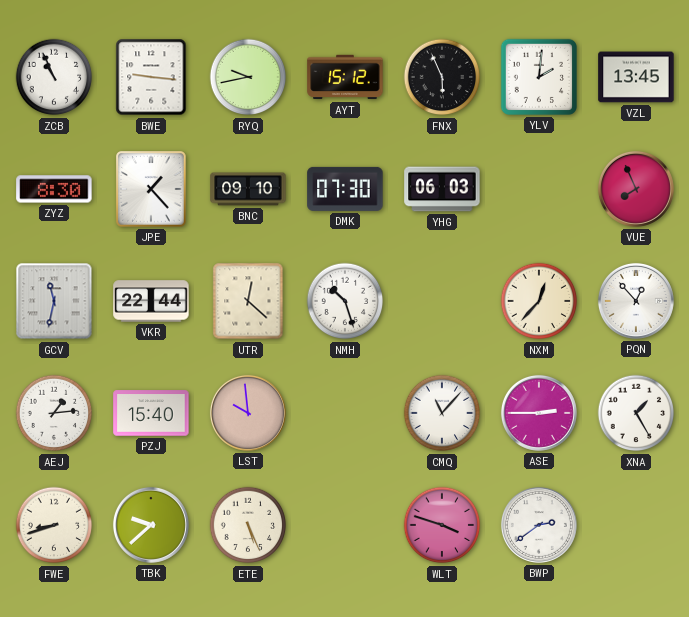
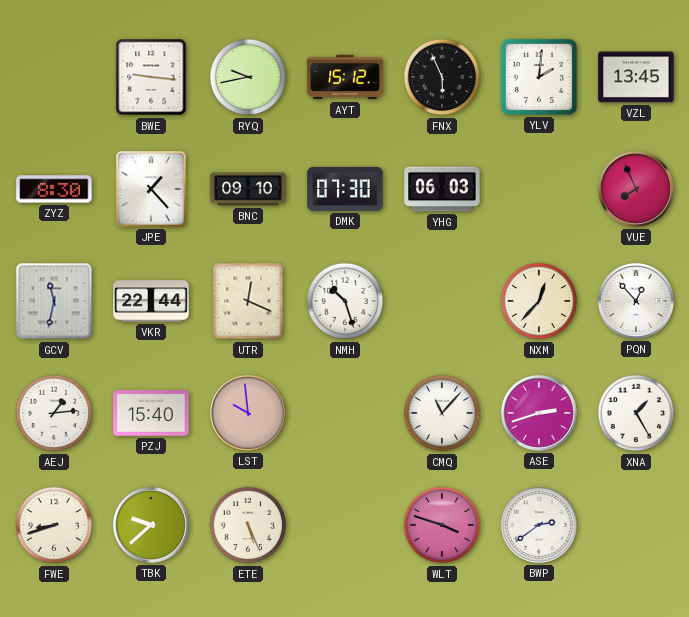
ZCB: 10:56 -> none (54, 77)
UTR: 12:22 -> 12:19 (248, 301)
ASE: 2:45 -> 2:42 (539, 413)
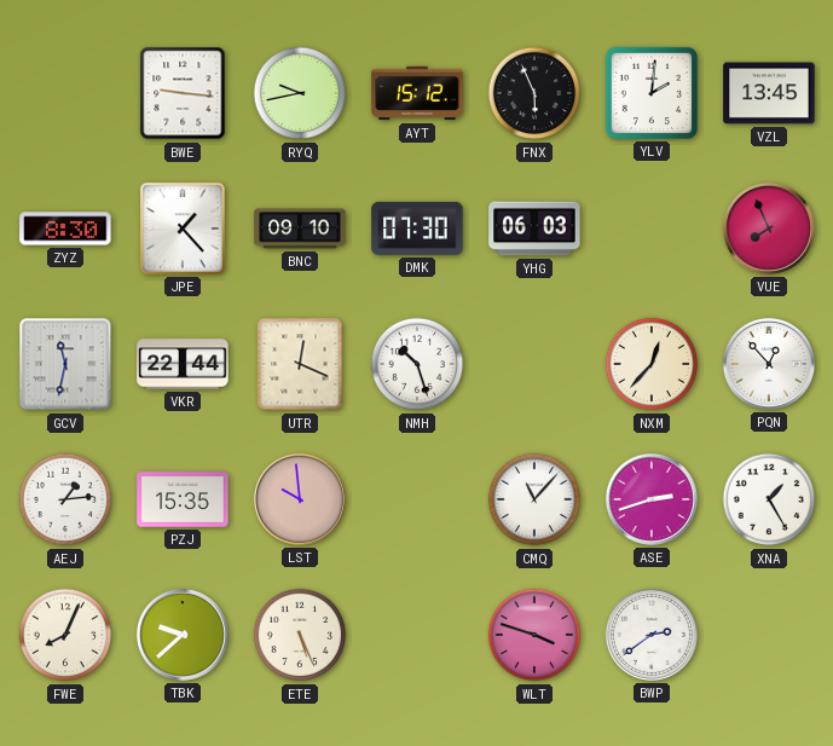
PZJ: 15:40 -> 15:35 (183, 499)
FWE: 8:42 -> 8:04 (65, 635)
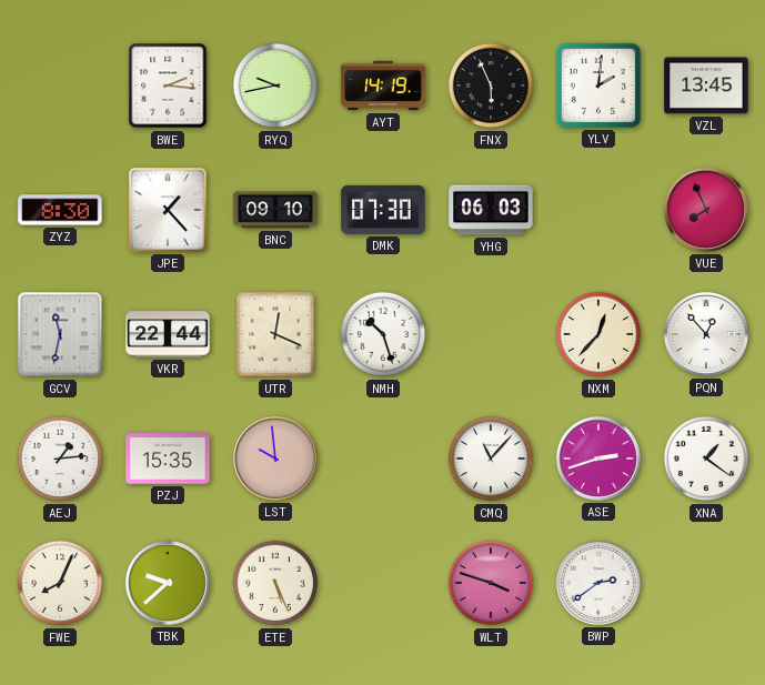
BWE: 9:16 -> 2:16 (168, 85)
AYT: 15:12 -> 14:19 (383, 85)
XNA: 1:25 -> 1:21 (706, 459)
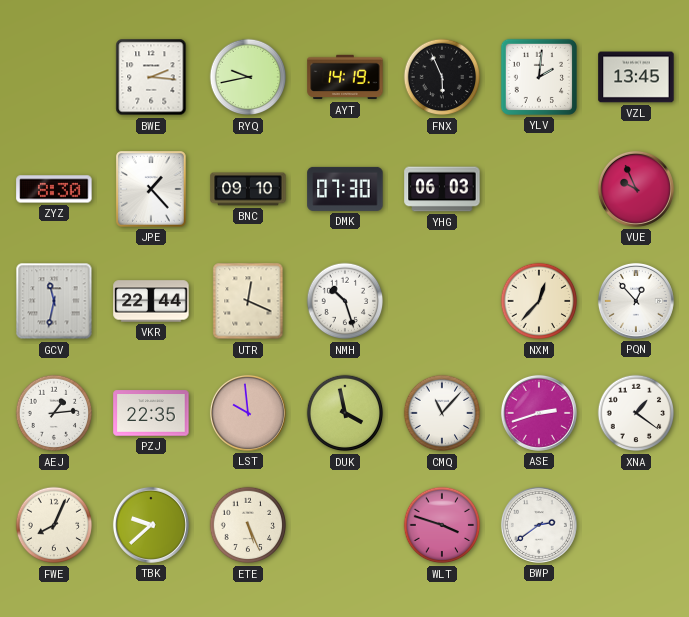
VUE: 7:56 -> 9:56 (636, 189)
PZJ: 15:35 -> 22:35 (151, 413)
DUK: none -> 3:58 (345, 413)
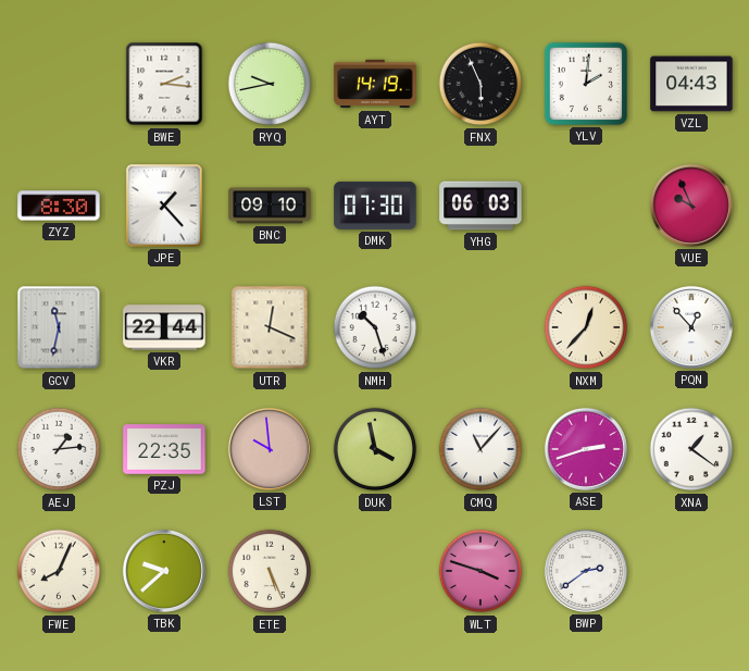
VZL: 13:45 -> 04:43 (691, 84)
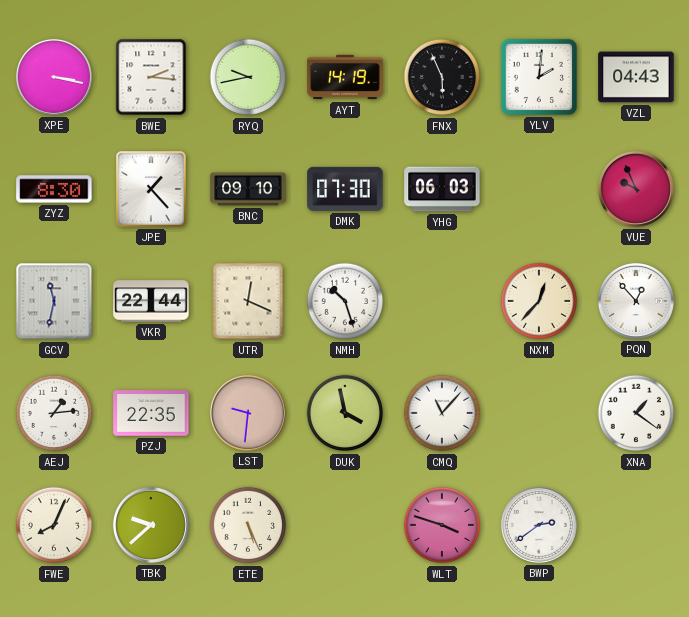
XPE: none -> 3:17 (54, 77)
LST: 9:59 -> 9:31 (248, 413)
ASE: 2:42 -> none (586, 449)
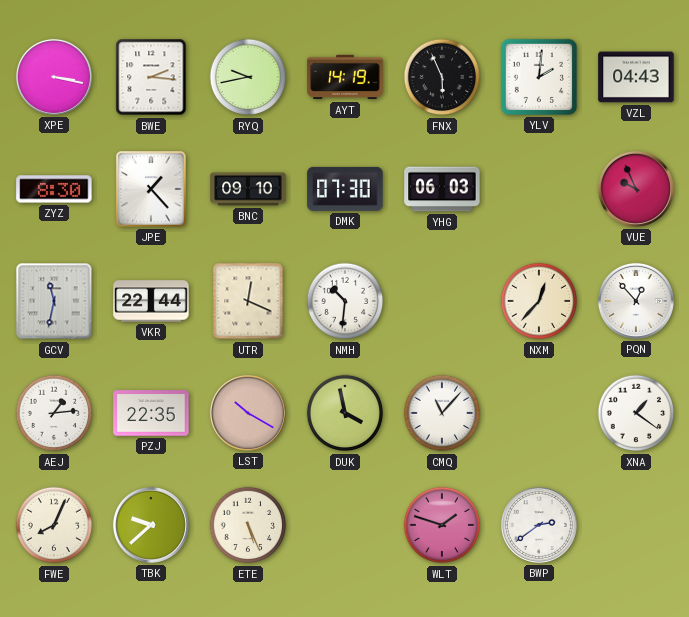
NMH: 10:27 -> 10:31 (345, 301)
LST: 9:31 -> 10:20 (248, 413)
WLT: 3:48 -> 1:48 (442, 525)
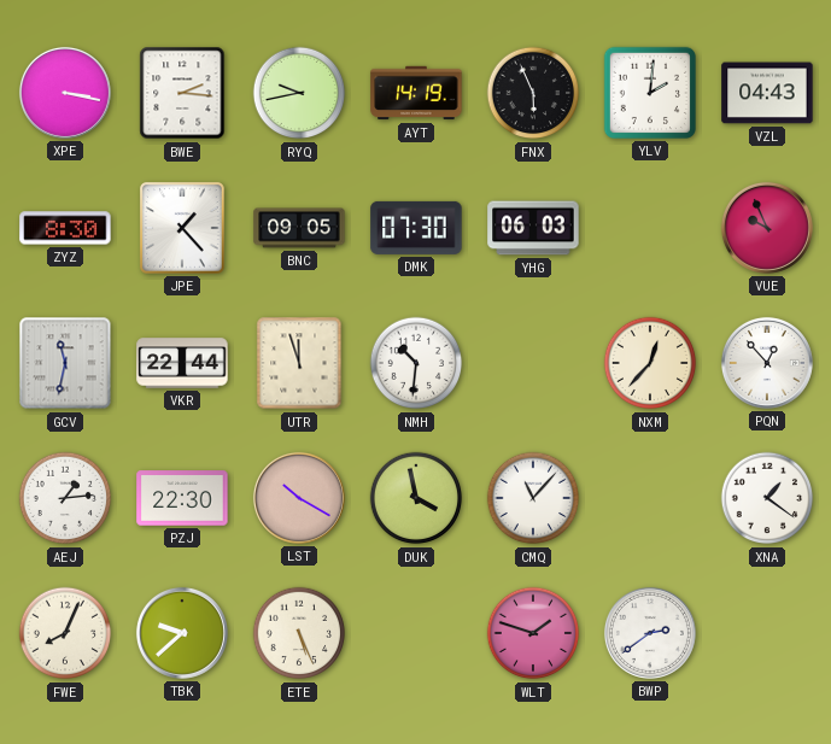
BNC: 09:10 -> 09:05 (299, 228)
UTR: 12:19 -> 11:57 (299, 363)
PZJ: 22:35 -> 22:30 (182, 498)
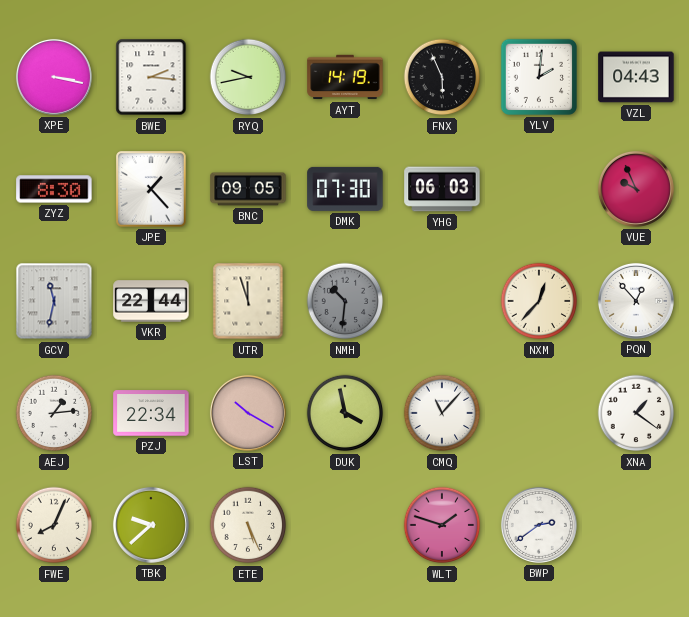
NMH dial: white -> grey (345, 301)
PZJ: 22:30 -> 22:34 (151, 413)
